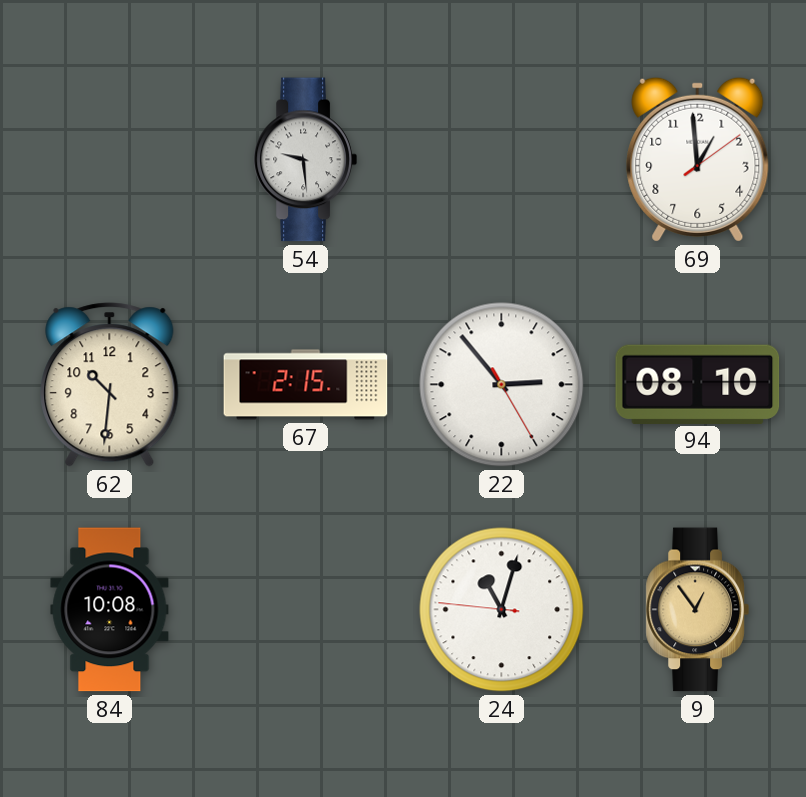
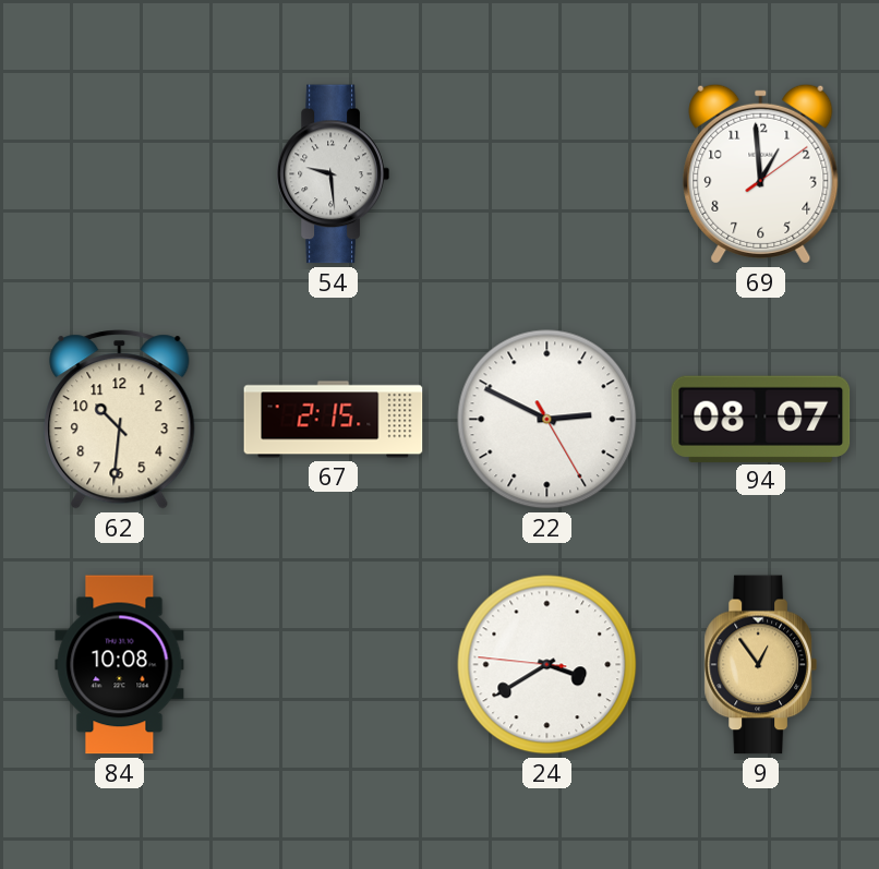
22: 2:53 -> 2:49 (547, 420)
94: 08:10 -> 08:07 (761, 419)
24: 11:02 -> 3:39 (547, 665)
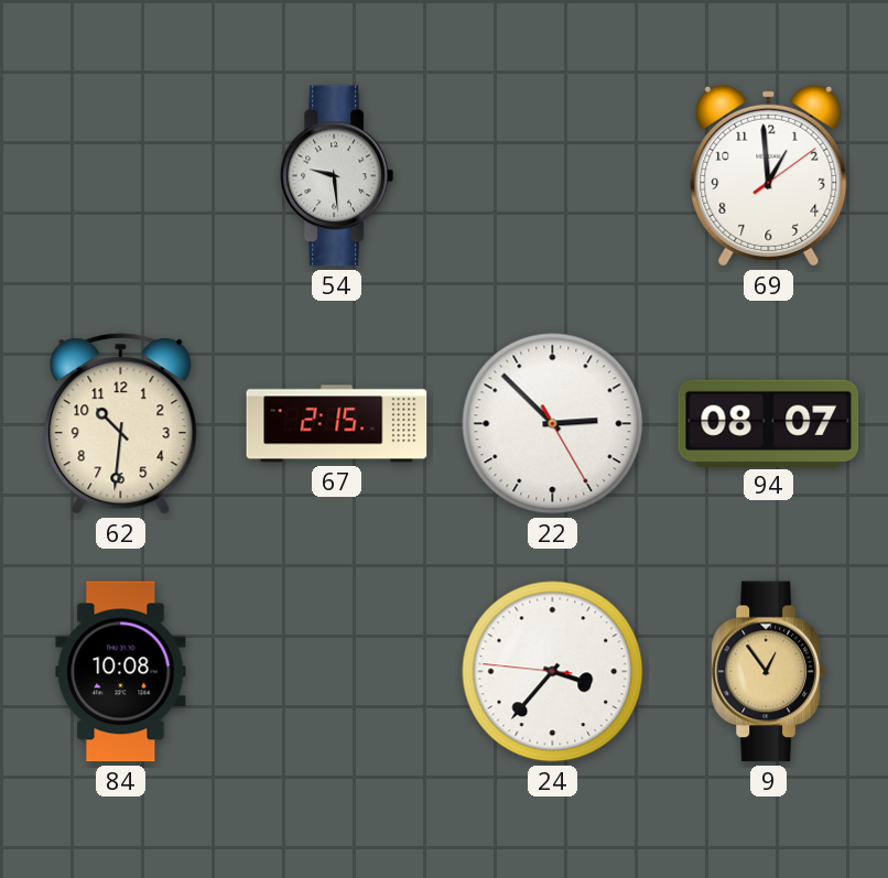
22: 2:49 -> 2:52 (553, 424)
24: 3:39 -> 3:36 (553, 672)
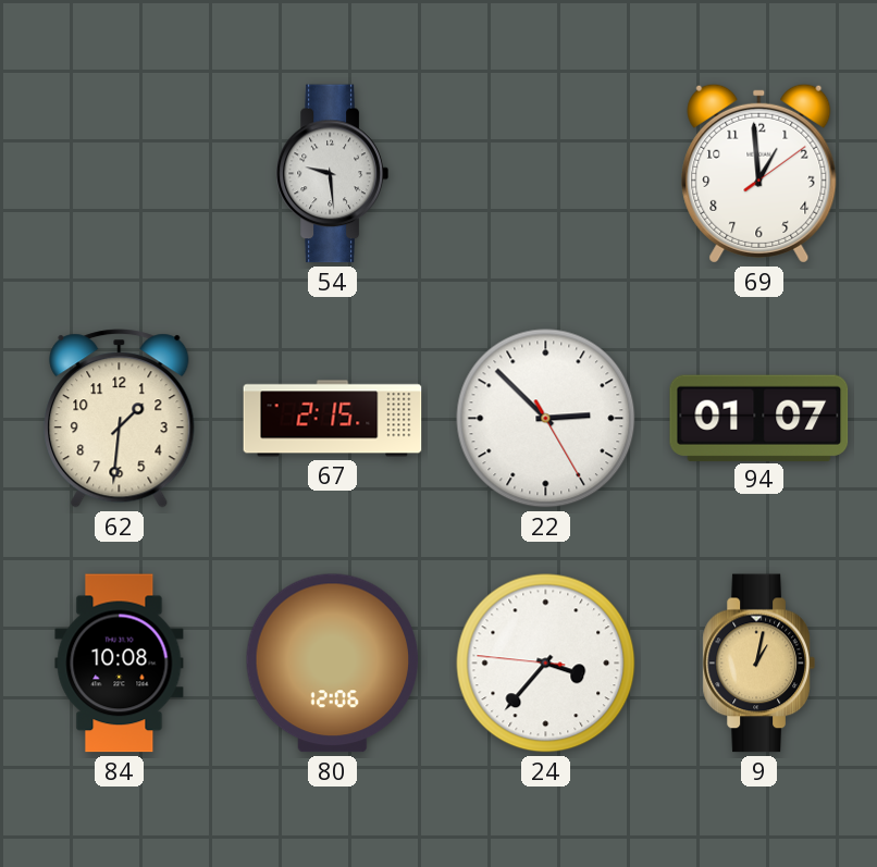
62: 10:31 -> 1:31 (120, 419)
94: 08:07 -> 01:07 (759, 418)
80: none -> 12:06 (333, 664)
9: 12:54 -> 1:02 (758, 664)
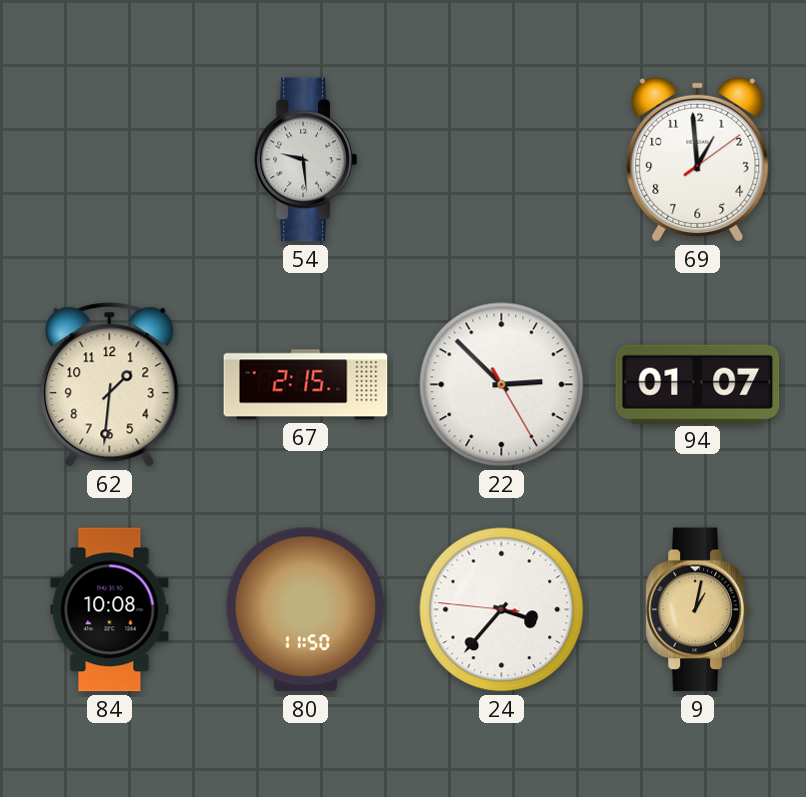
80: 12:06 -> 11:50 (306, 610)
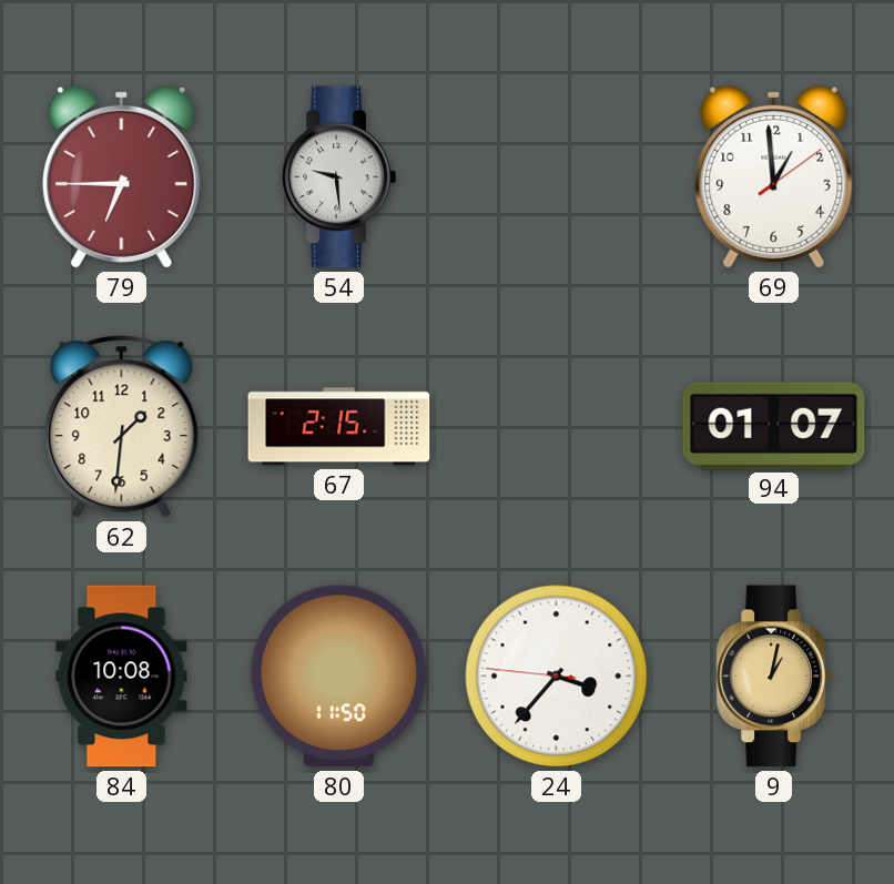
79: none -> 6:45 (122, 176)
22: 2:52 -> none (502, 385)
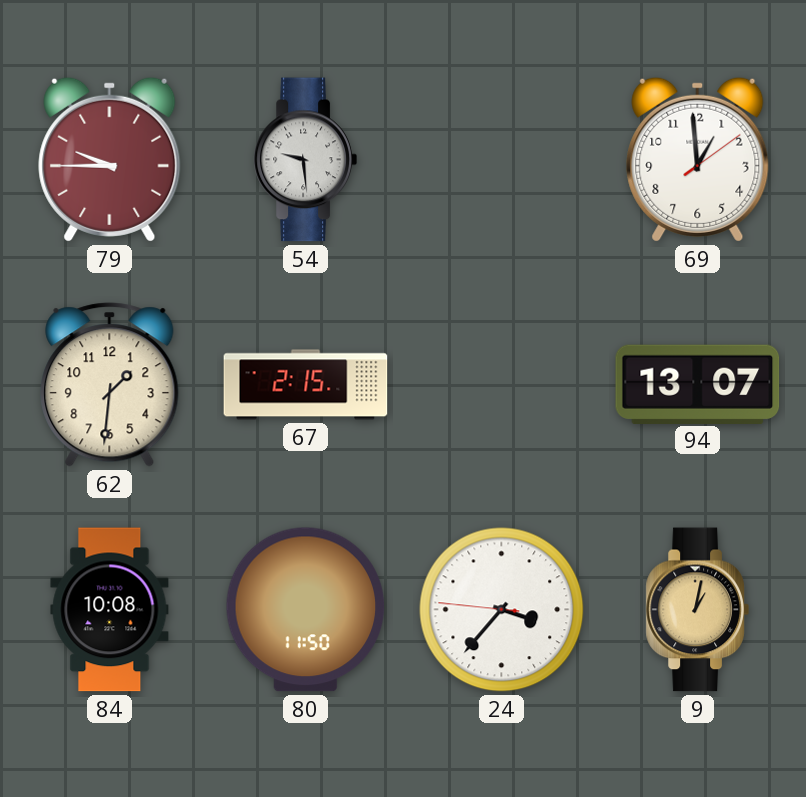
79: 6:45 -> 9:45 (110, 159)
94: 01:07 -> 13:07 (698, 384)
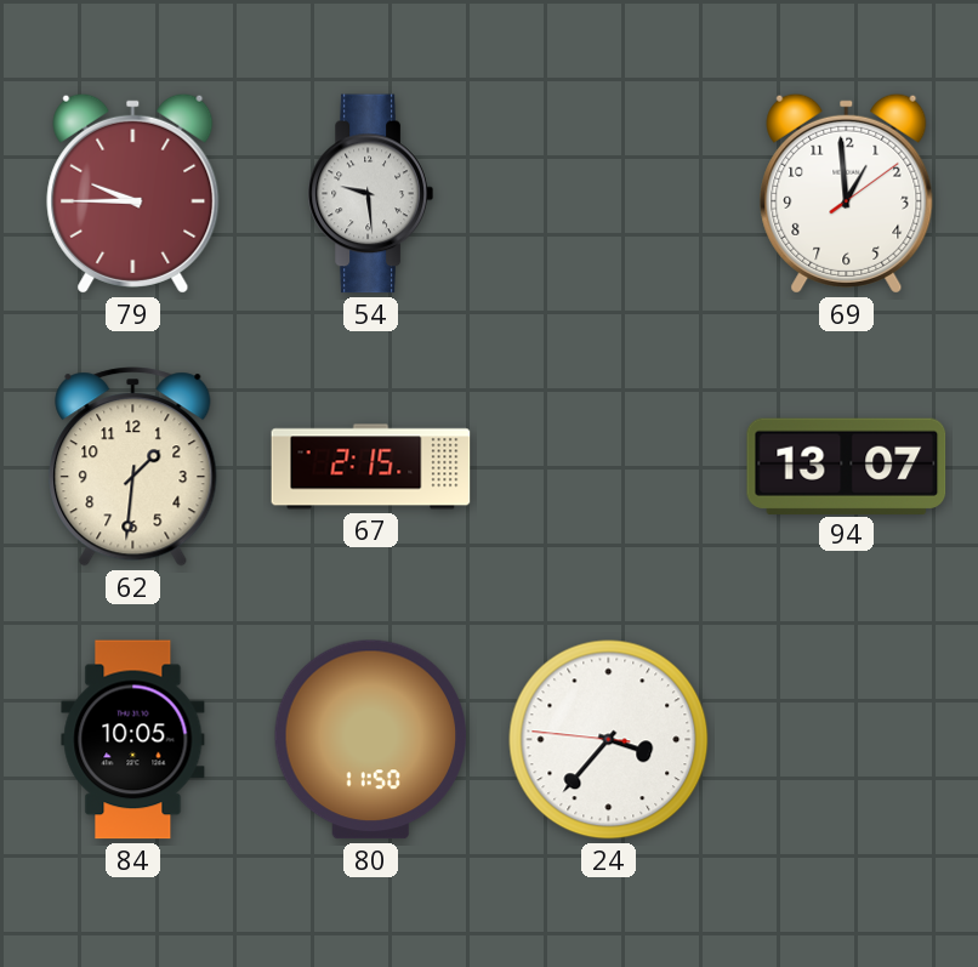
84: 10:08 -> 10:05 (133, 740)
9: 1:02 -> none (697, 610)
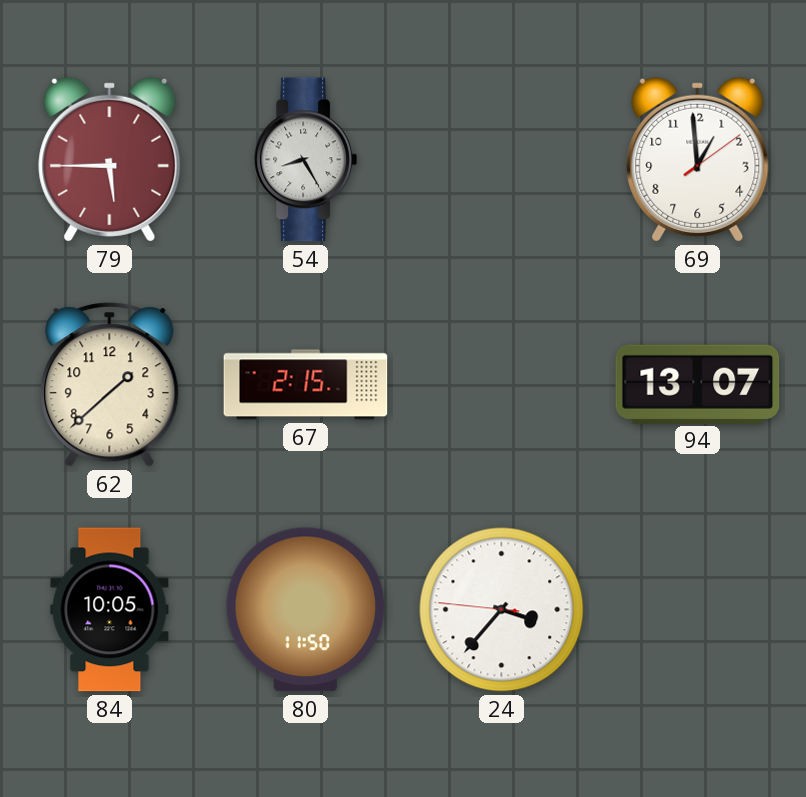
79: 9:45 -> 5:45 (110, 159)
54: 9:29 -> 8:25 (305, 160)
62: 1:31 -> 1:38 (110, 385)
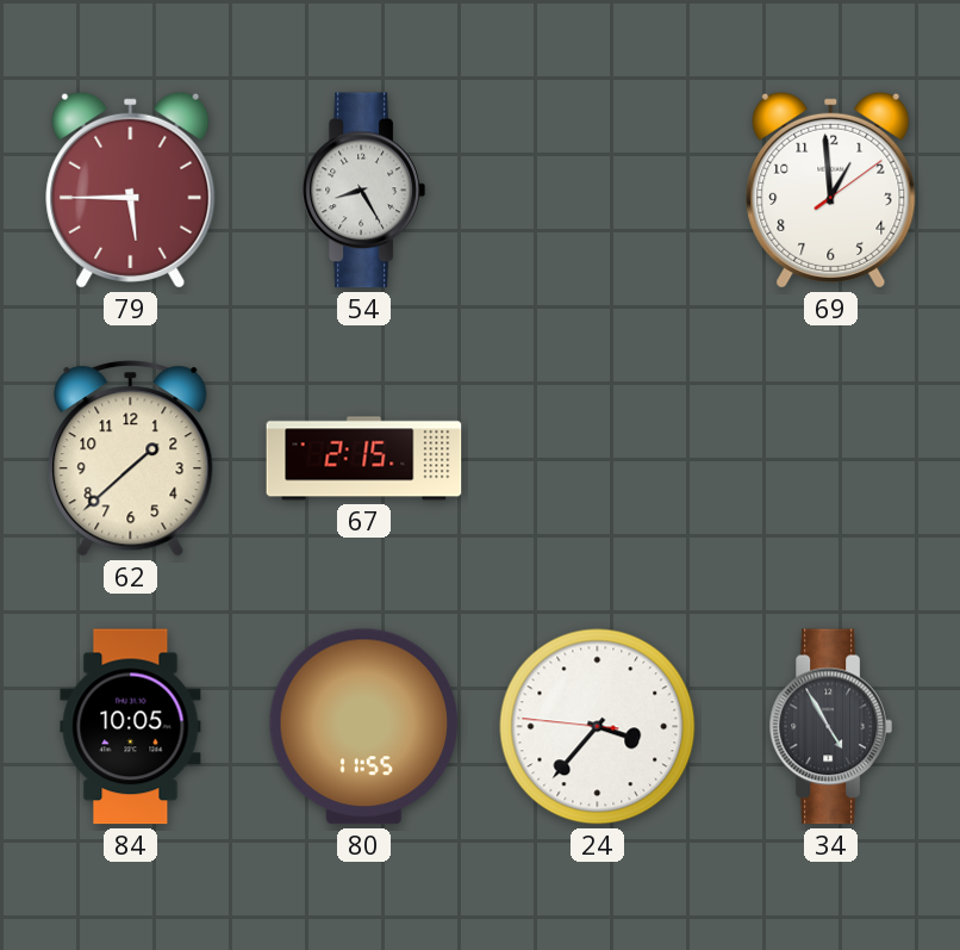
94: 13:07 -> none (698, 384)
80: 11:50 -> 11:55 (364, 727)
34: none -> 4:55 (830, 727)
